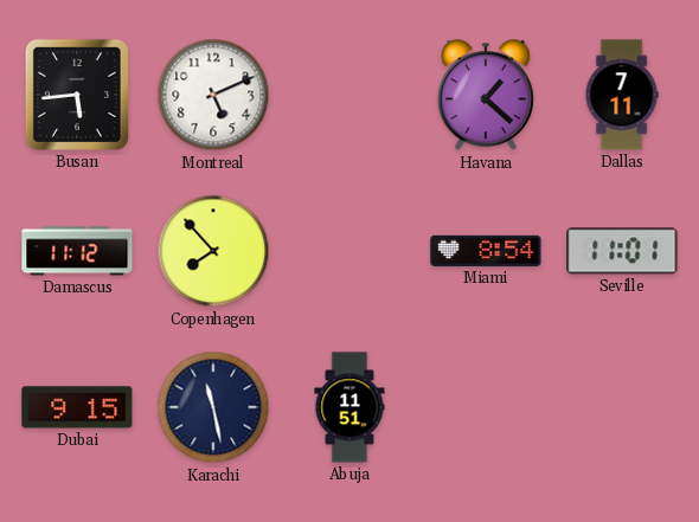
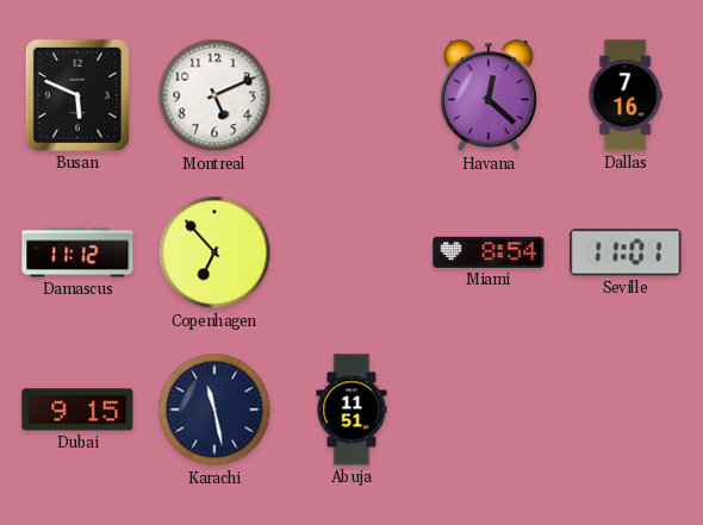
Busan: 5:44 -> 5:49 (77, 95)
Havana: 1:22 -> 12:22 (489, 96)
Dallas: 7:11 -> 7:16 (626, 95)
Copenhagen: 7:53 -> 6:53 (214, 252)
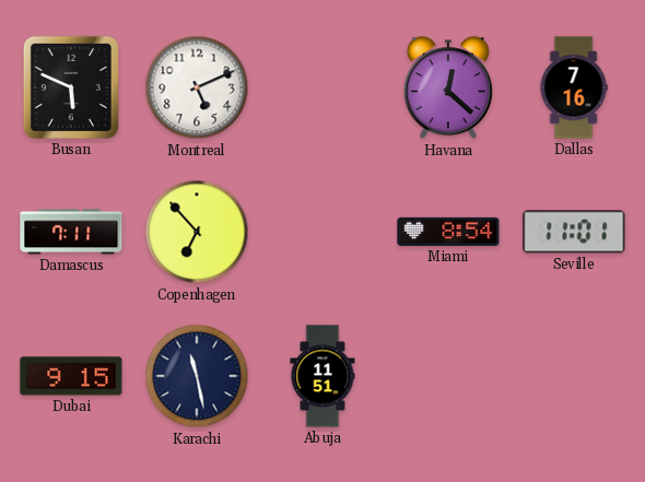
Damascus: 11:12 -> 7:11 (71, 232)
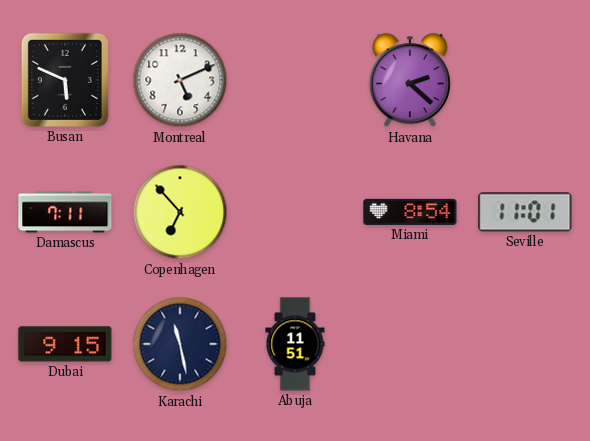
Havana: 12:22 -> 2:22 (410, 81)
Dallas: 7:16 -> none (574, 87)
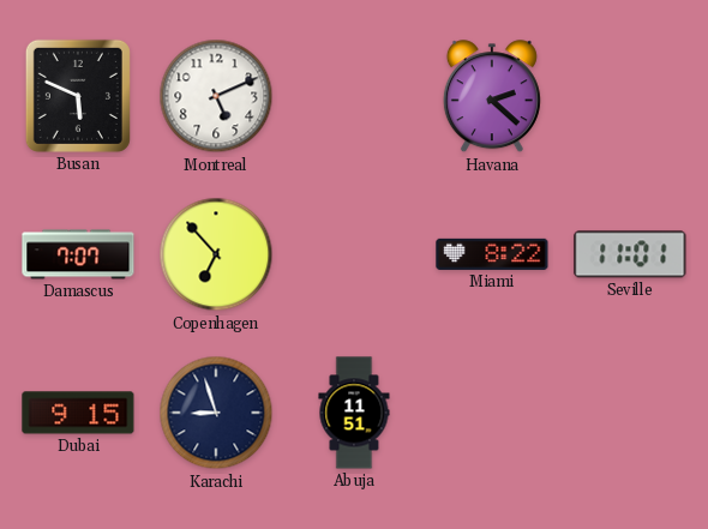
Damascus: 7:11 -> 7:07 (78, 254)
Miami: 8:54 -> 8:22 (492, 254)
Karachi: 11:28 -> 8:57 (216, 413)
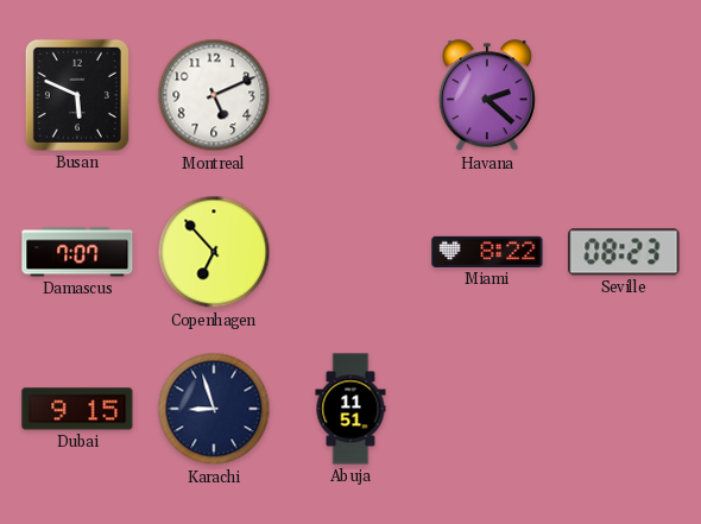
Seville: 11:01 -> 08:23 (624, 252)
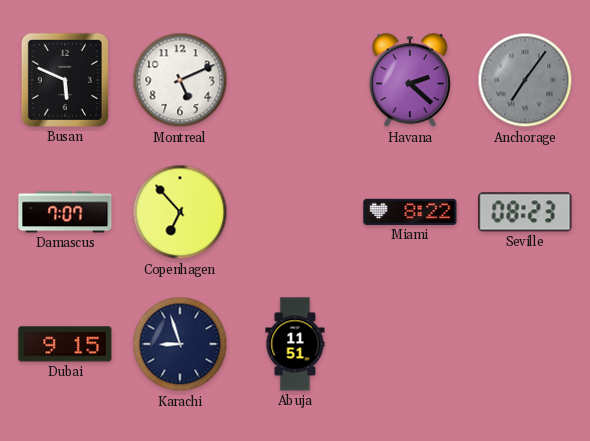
Anchorage: none -> 7:06 (525, 80)
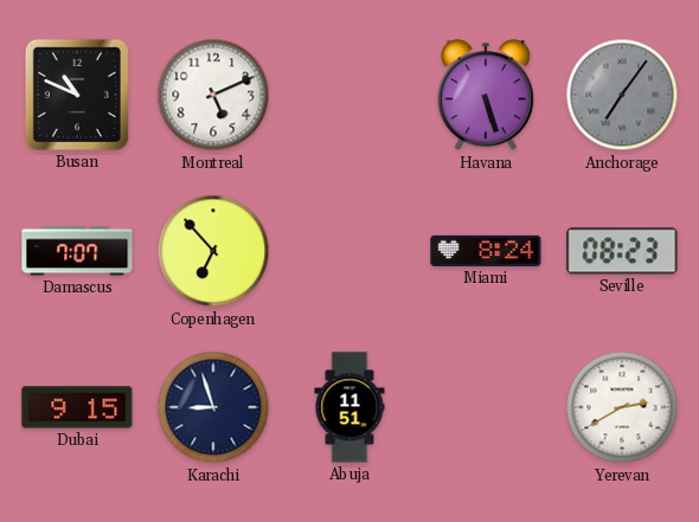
Busan: 5:49 -> 10:49 (77, 95)
Havana: 2:22 -> 5:27 (486, 96)
Miami: 8:22 -> 8:24 (486, 251)
Yerevan: none -> 2:40 (622, 407)
